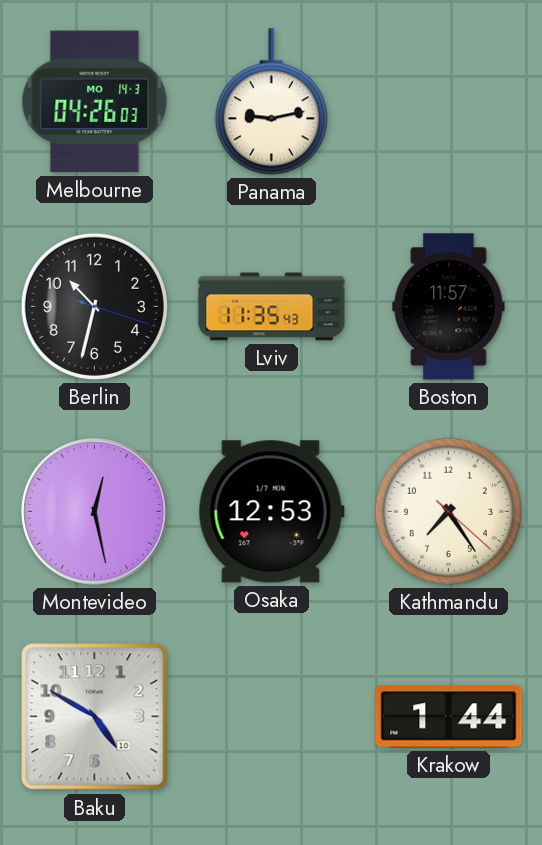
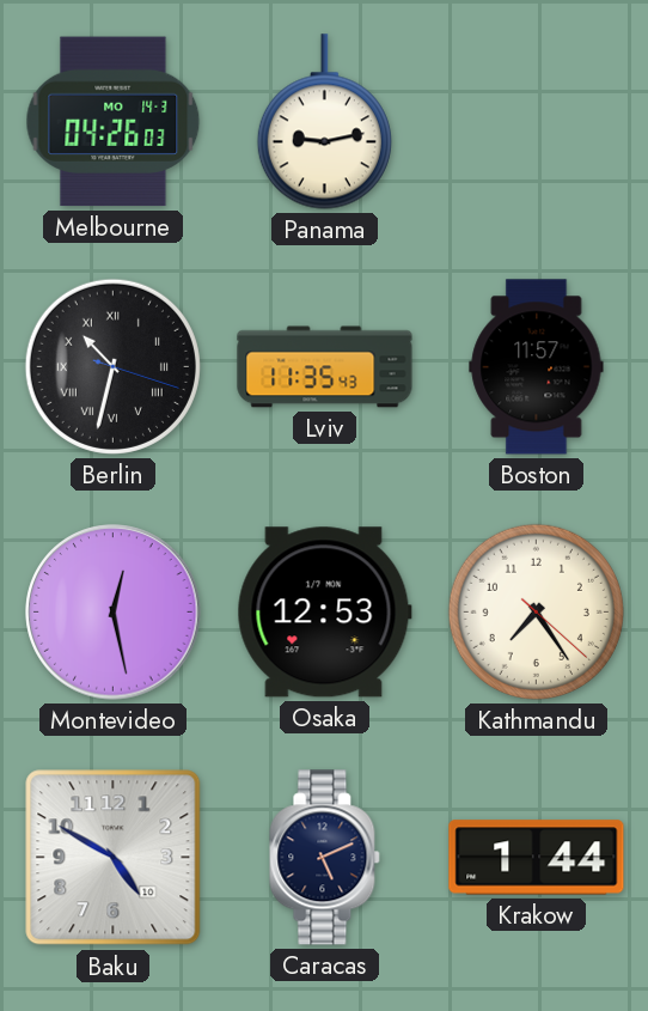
Berlin numerals: Arabic -> Roman (112, 366)
Caracas: none -> 5:11 (325, 858)
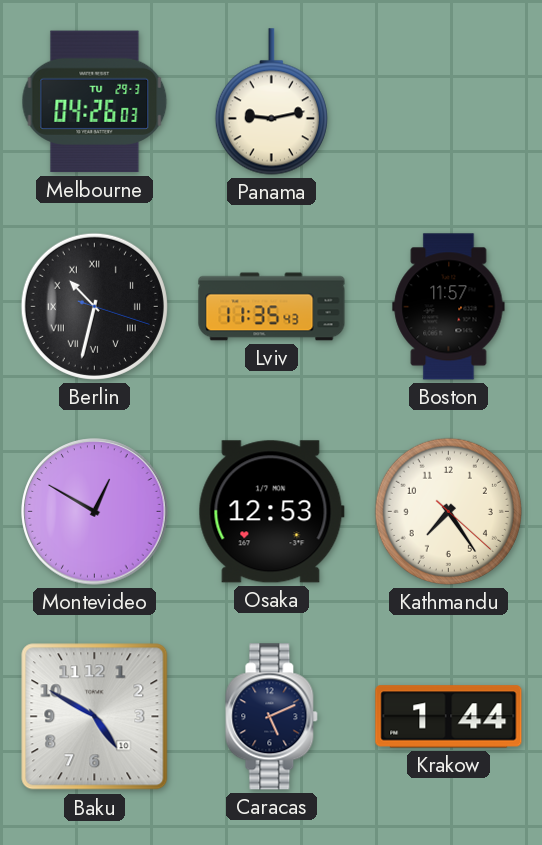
Melbourne date: MO 14-3 -> TU 29-3 (95, 102)
Montevideo: 12:28 -> 12:50 (95, 512)
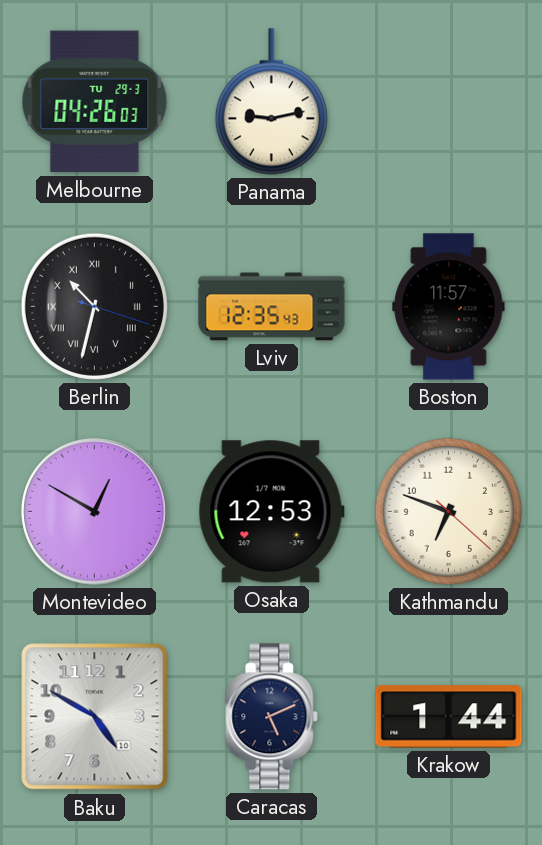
Lviv: 11:35 -> 12:35 (272, 307)
Kathmandu: 7:24 -> 6:48 (448, 511)
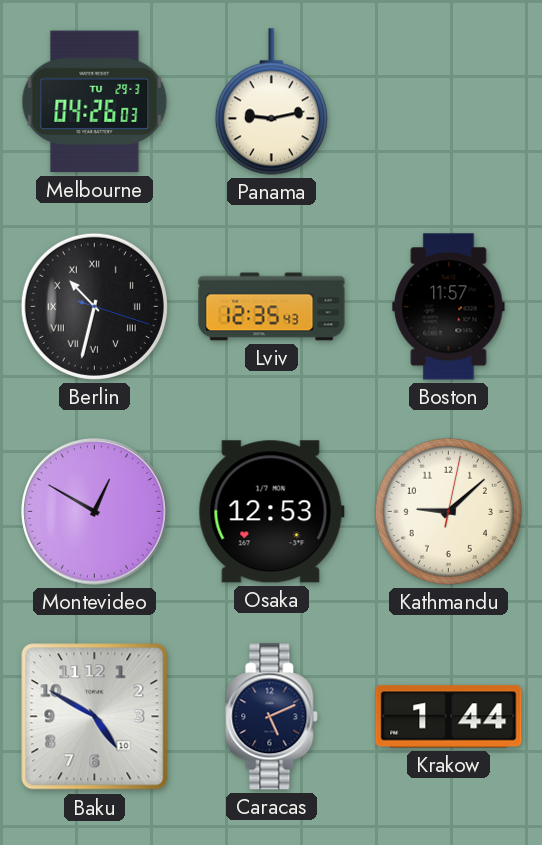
Kathmandu: 6:48 -> 9:08 (448, 511)
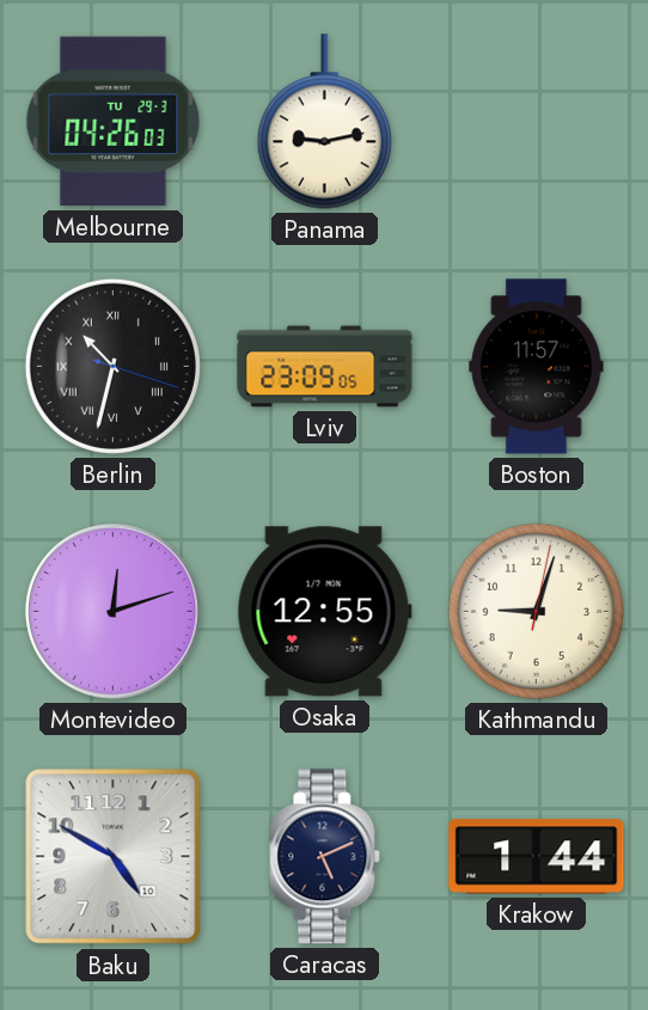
Lviv: 12:35 -> 23:09 (325, 367)
Montevideo: 12:50 -> 12:12 (114, 612)
Osaka: 12:53 -> 12:55 (324, 612)
Kathmandu: 9:08 -> 9:03 (536, 611)
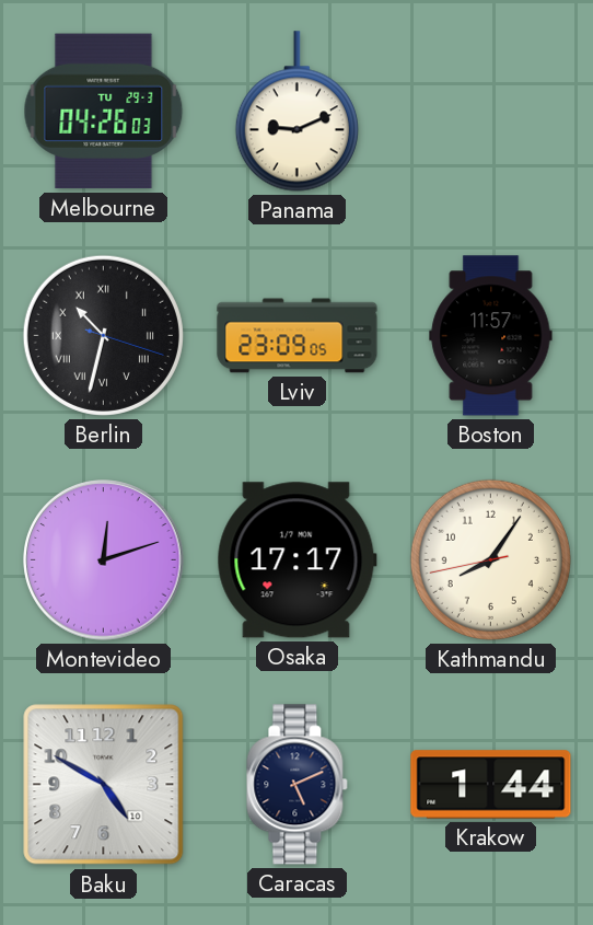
Panama: 9:13 -> 9:11 (296, 112)
Osaka: 12:55 -> 17:17 (296, 560)
Kathmandu: 9:03 -> 8:05 (490, 559)
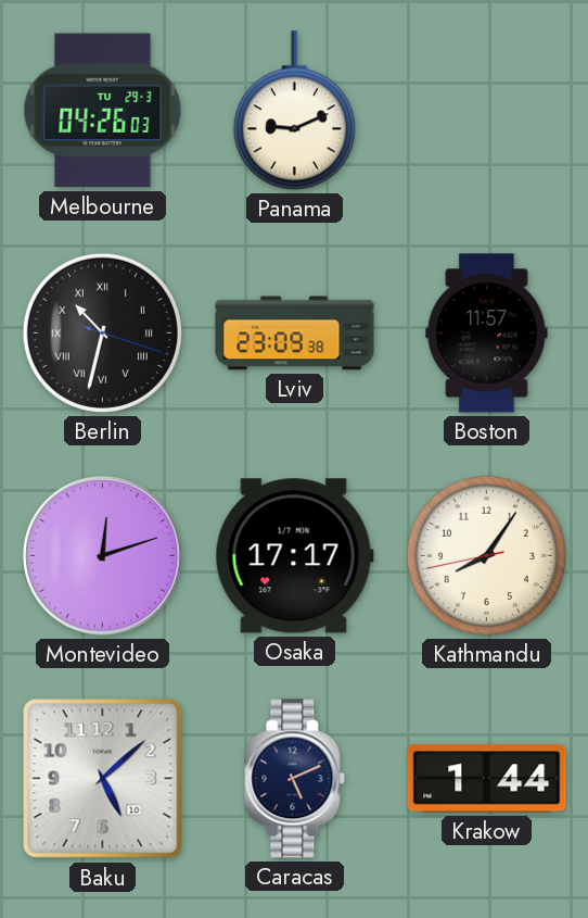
Lviv: 23:09:05 -> 23:09:38 (295, 334)
Baku: 4:50 -> 5:08 (103, 779)
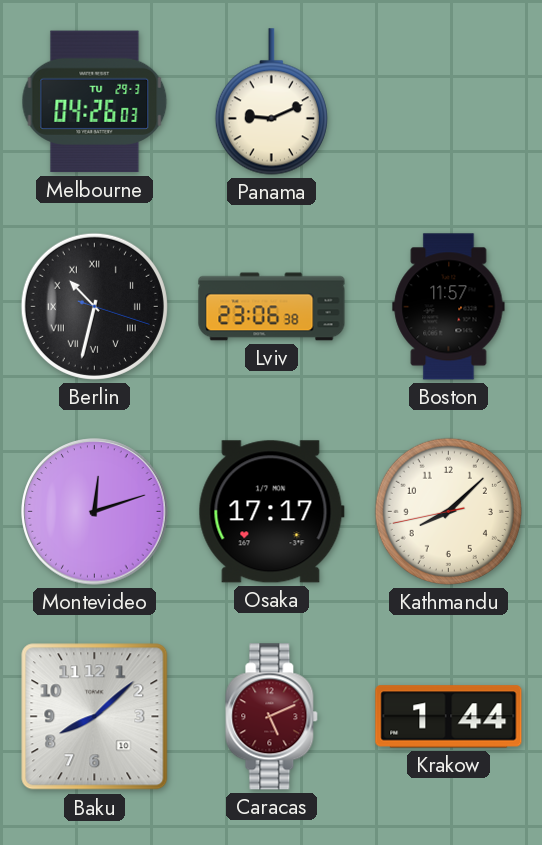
Lviv: 23:09 -> 23:06 (272, 307)
Kathmandu: 8:05 -> 8:07 (448, 511)
Baku: 5:08 -> 8:08 (95, 717)
Caracas dial: navy -> burgundy (272, 717)
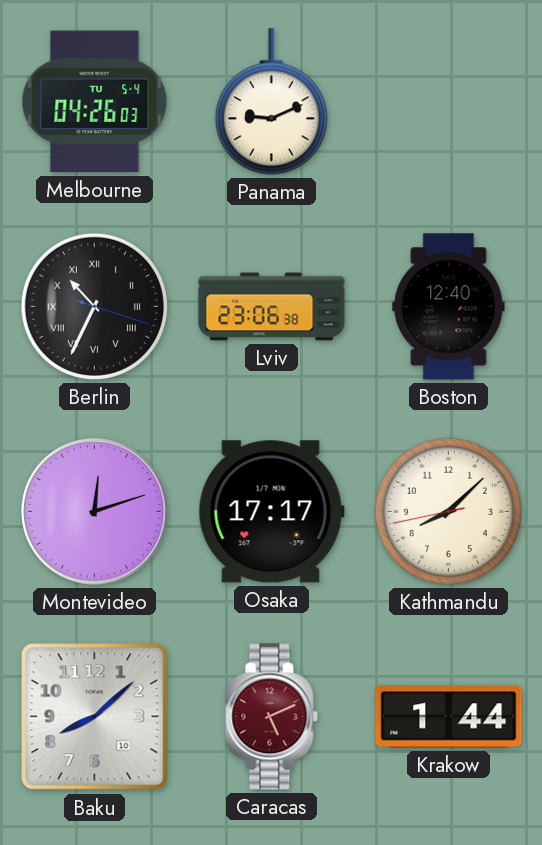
Melbourne date: TU 29-3 -> TU 5-4 (95, 102)
Berlin: 10:32 -> 10:34 (94, 306)
Boston: 11:57 -> 12:40 (449, 307)
